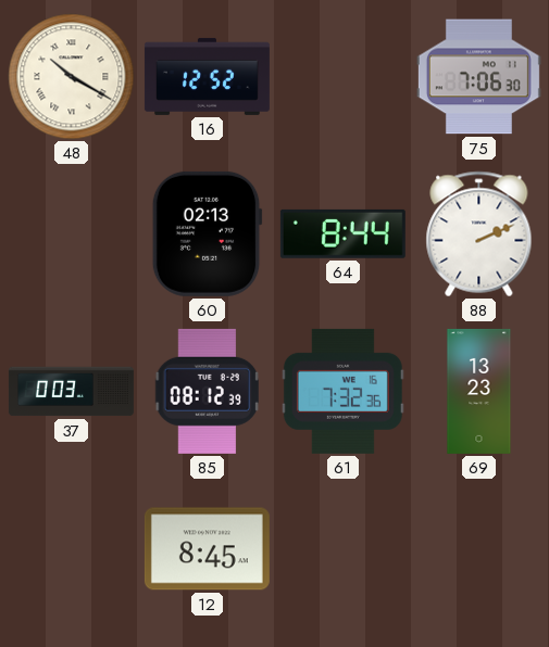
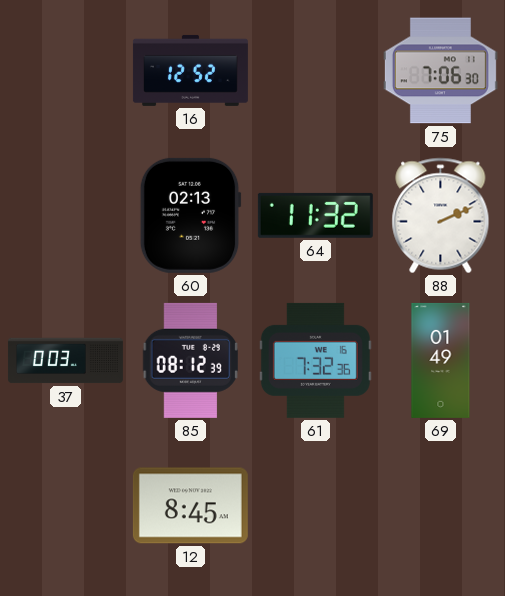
48: 10:20 -> none (72, 77)
64: 8:44 -> 11:32 (315, 215)
69: 13:23 -> 01:49 (441, 360)
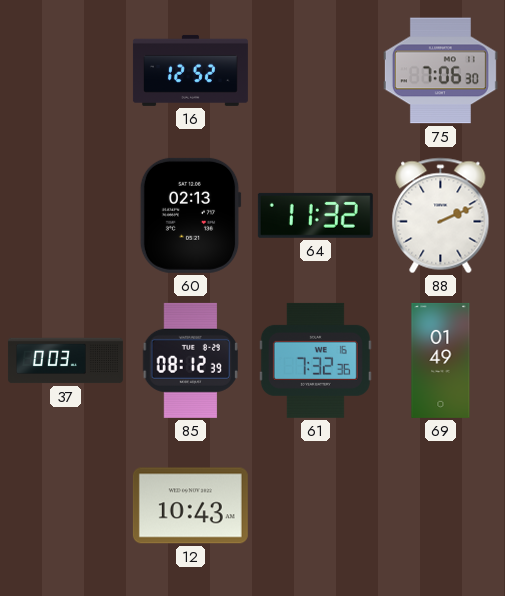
12: 8:45 -> 10:43 (190, 506)
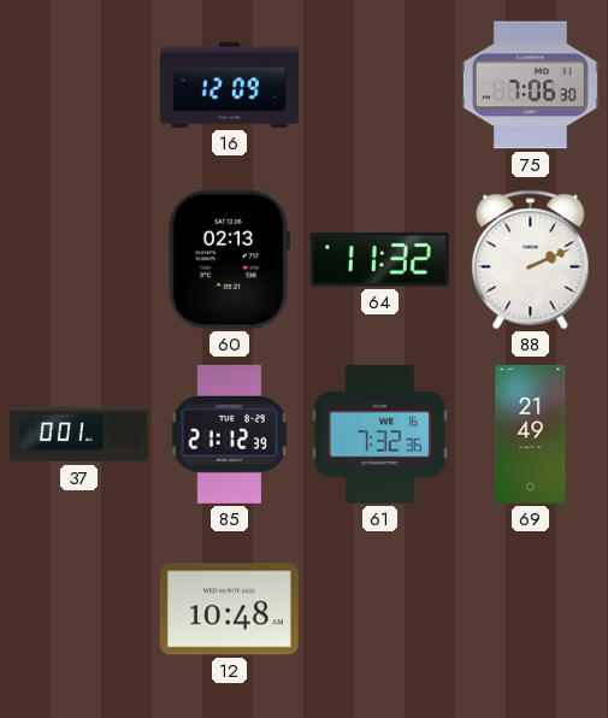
16: 12:52 -> 12:09 (229, 84)
37: 0:03 -> 0:01 (78, 435)
85: 08:12 -> 21:12 (229, 434)
69: 01:49 -> 21:49 (531, 434)
12: 10:43 -> 10:48 (229, 610)
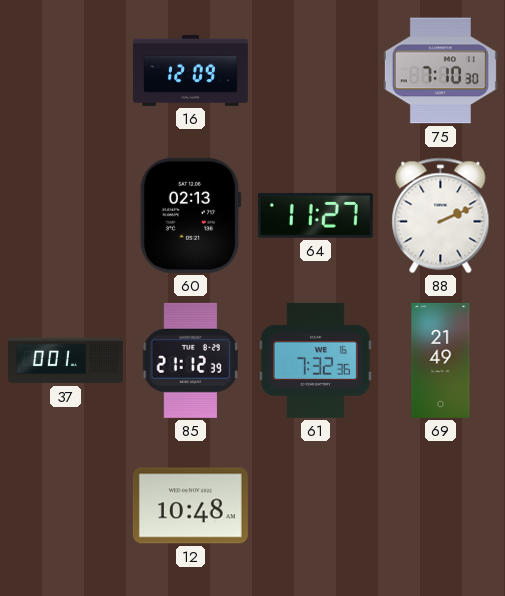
75: 7:06 -> 7:10 (440, 71)
64: 11:32 -> 11:27 (315, 215)
